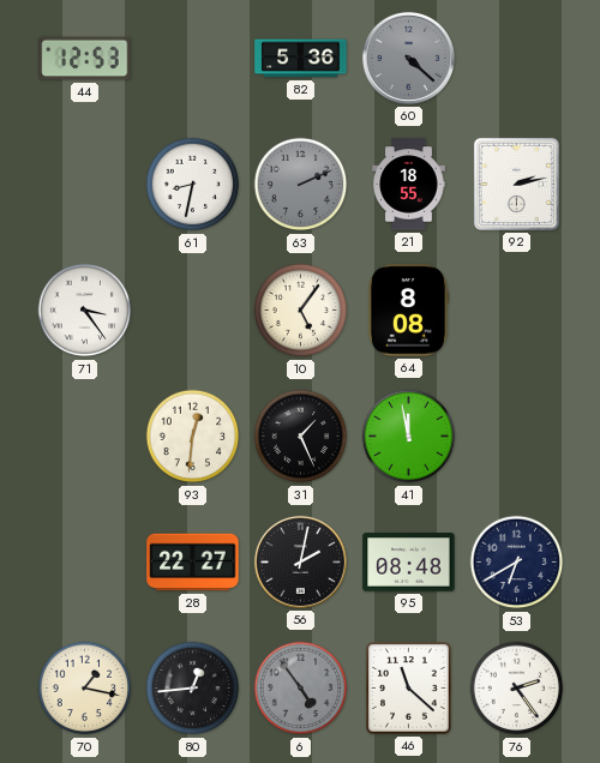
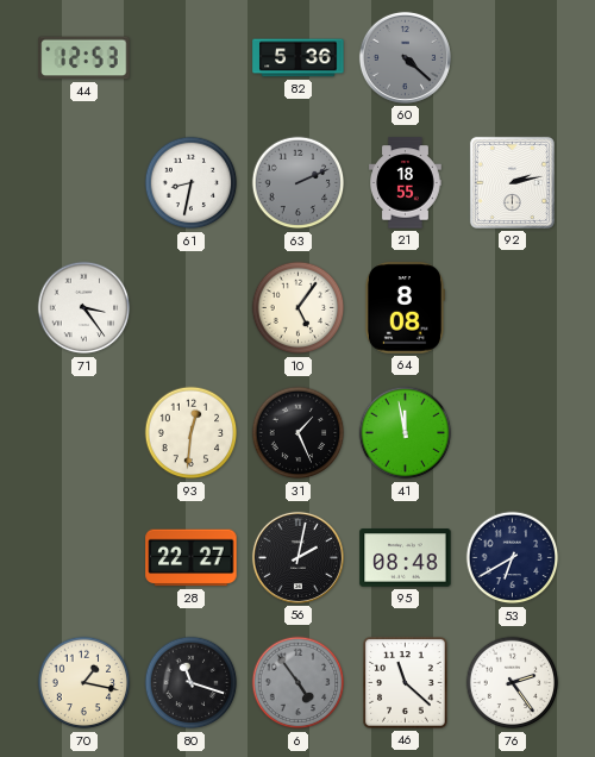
80: 12:44 -> 11:18 (192, 683)
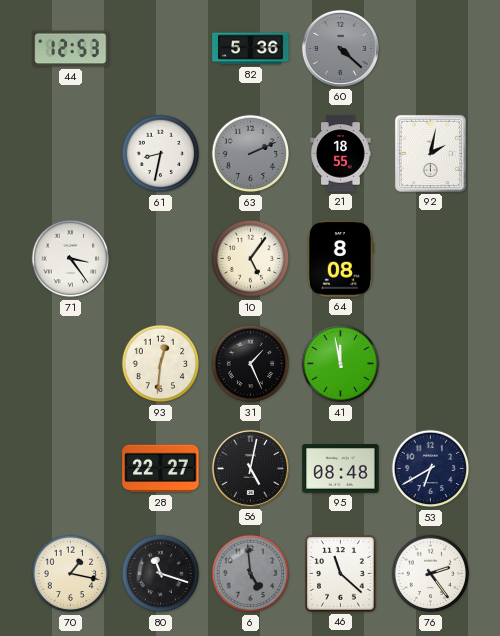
92: 2:13 -> 2:02 (430, 153)
56: 2:02 -> 5:02 (250, 468)
6: 4:54 -> 4:59 (251, 574)
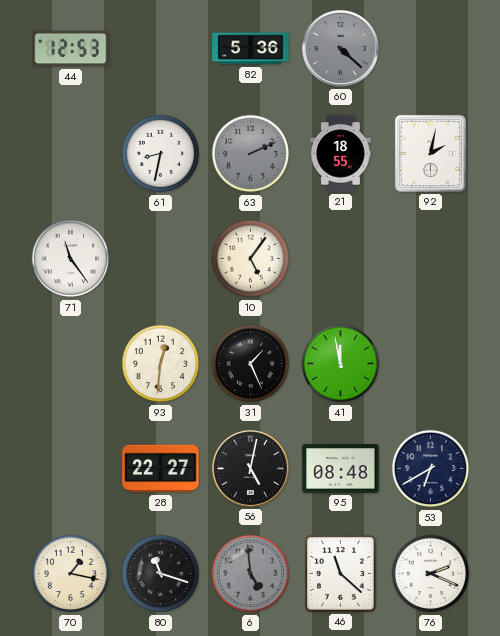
71: 3:24 -> 11:24 (71, 259)
64: 8:08 -> none (340, 259)
76: 2:24 -> 2:19 (431, 574)
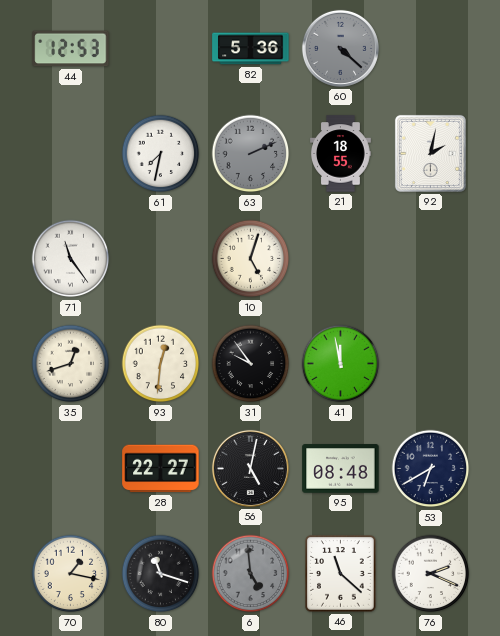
61: 8:32 -> 7:32 (161, 154)
10: 5:06 -> 5:03 (251, 259)
35: none -> 12:42 (71, 364)
31: 1:26 -> 9:54 (251, 364)
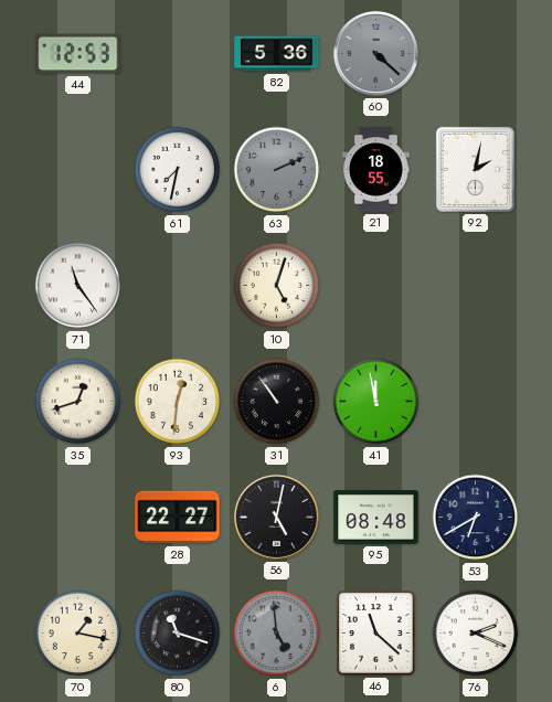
31: 9:54 -> 10:54 (277, 402)
